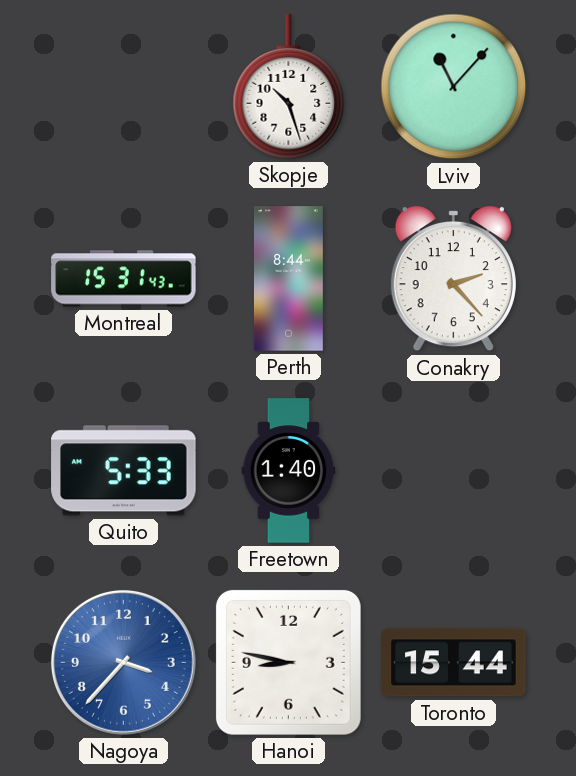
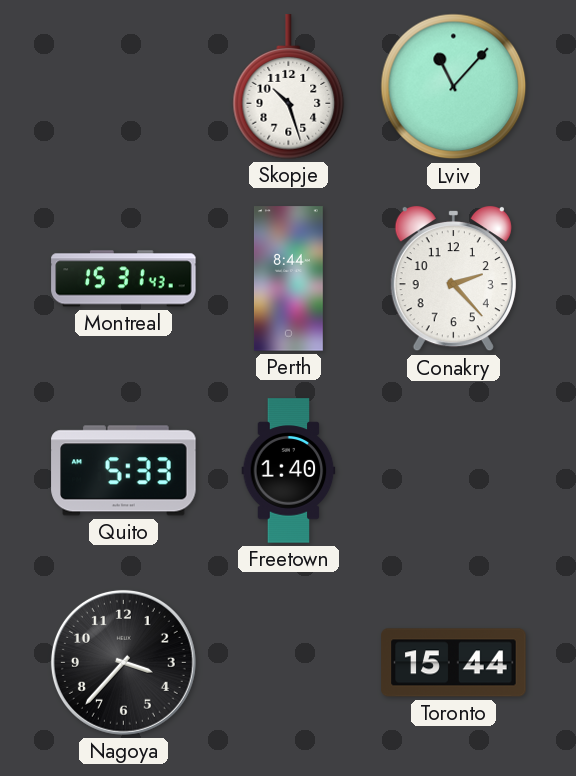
Nagoya dial: blue -> black (123, 662)
Hanoi: 8:47 -> none (288, 662)
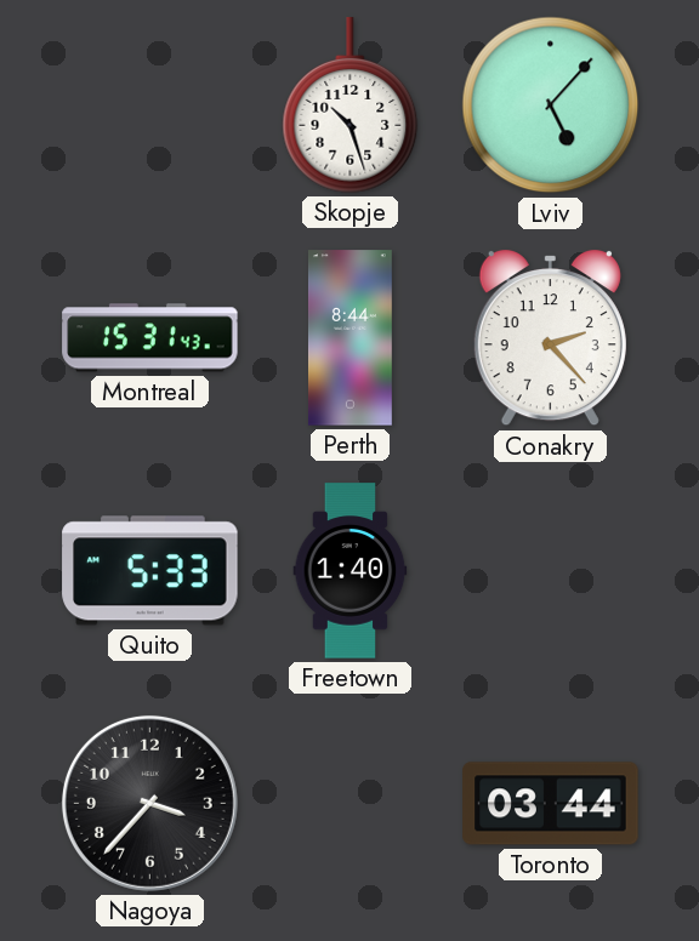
Lviv: 11:07 -> 5:07 (551, 105)
Toronto: 15:44 -> 03:44 (551, 804)
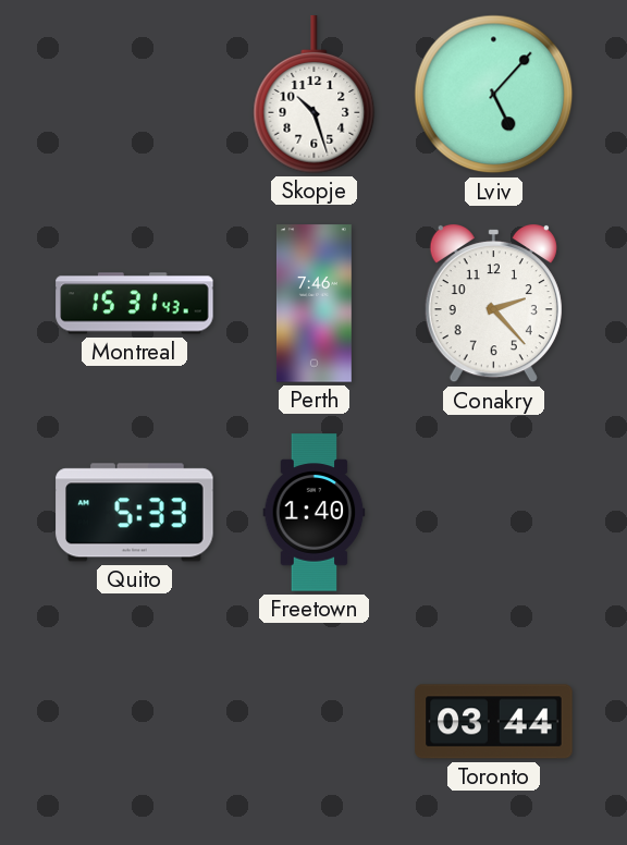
Perth: 8:44 -> 7:46 (313, 304)
Nagoya: 3:37 -> none (149, 803)
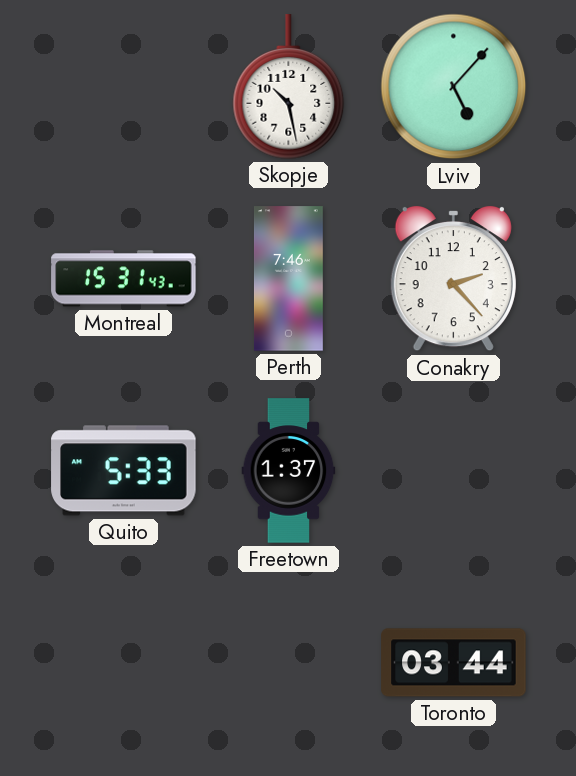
Skopje: 10:27 -> 10:28 (289, 87)
Freetown: 1:40 -> 1:37 (289, 471)
